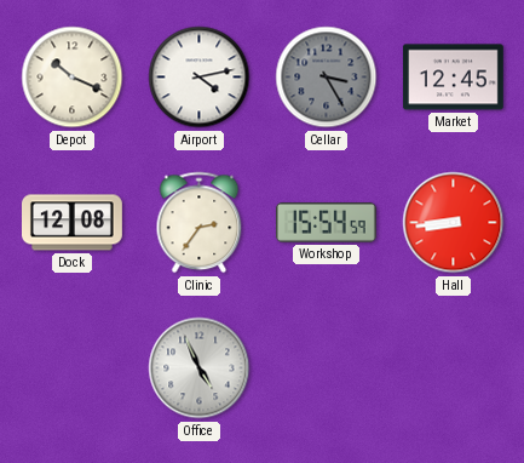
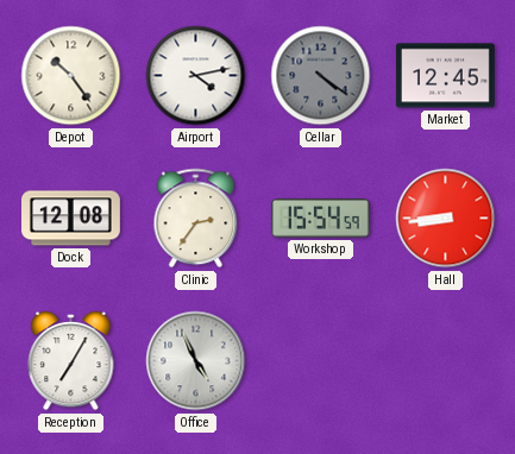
Depot: 10:19 -> 10:24 (71, 76)
Cellar: 3:25 -> 4:21 (321, 76)
Reception: none -> 7:05 (71, 361)
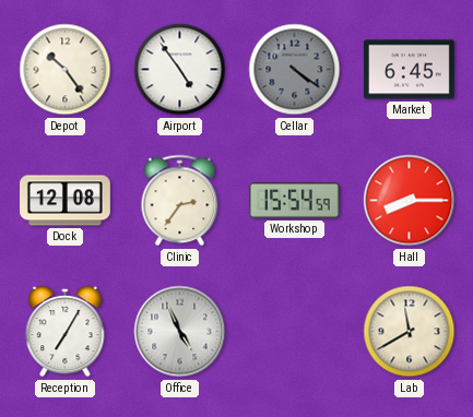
Airport: 4:13 -> 4:54 (180, 70)
Market: 12:45 -> 6:45 (409, 70)
Hall: 8:44 -> 8:15 (410, 201)
Lab: none -> 11:40 (410, 332)
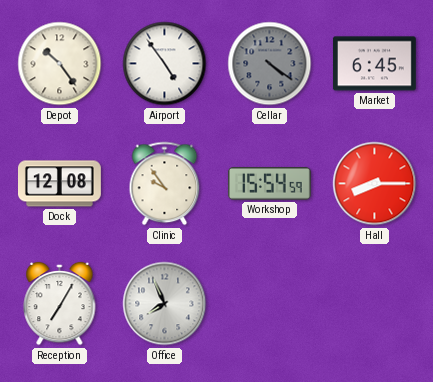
Clinic: 2:36 -> 9:54 (165, 184)
Office: 4:56 -> 7:56 (165, 304)
Lab: 11:40 -> none (410, 332)
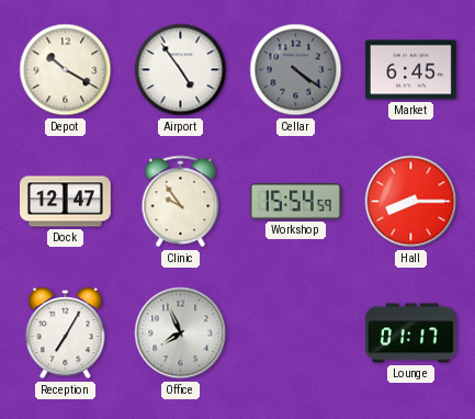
Depot: 10:24 -> 10:20 (66, 70)
Dock: 12:08 -> 12:47 (66, 202)
Lounge: none -> 01:17 (410, 333)
